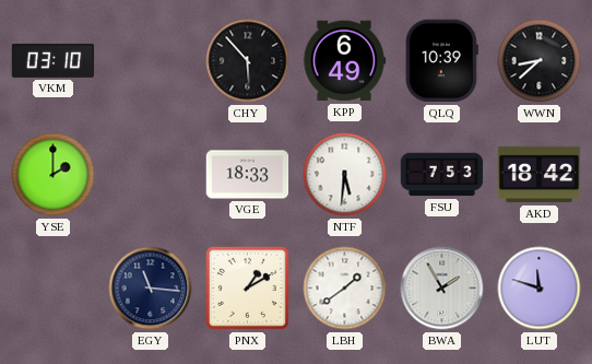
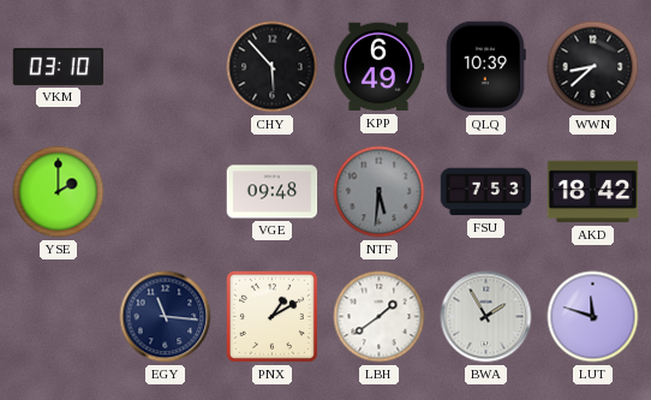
VGE: 18:33 -> 09:48 (273, 192)
NTF dial: white -> grey (380, 192)
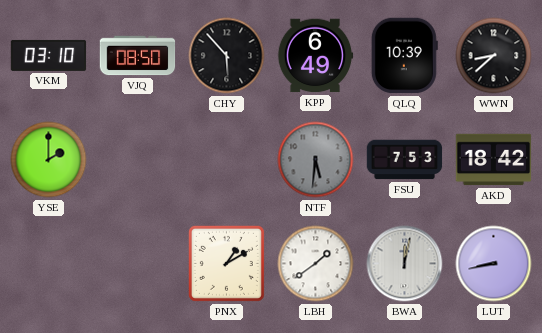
VJQ: none -> 08:50 (138, 56)
VGE: 09:48 -> none (273, 192)
EGY: 11:16 -> none (166, 317)
BWA: 1:55 -> 12:02 (405, 264)
LUT: 11:48 -> 8:43 (494, 264)
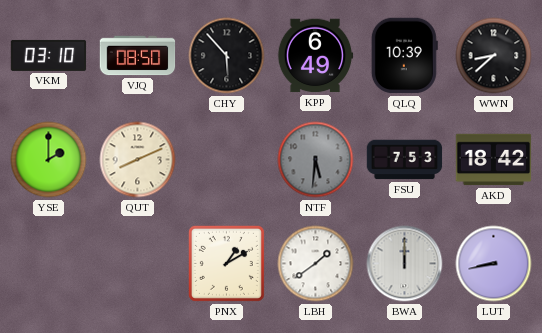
QUT: none -> 8:11 (138, 160)
BWA: 12:02 -> 12:00 (405, 264)
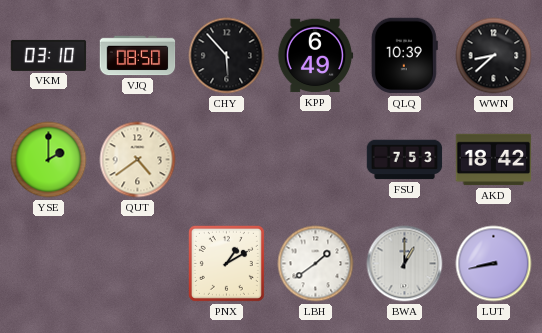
QUT: 8:11 -> 4:39 (138, 160)
NTF: 5:31 -> none (316, 160)
BWA: 12:00 -> 1:00 (405, 264)
